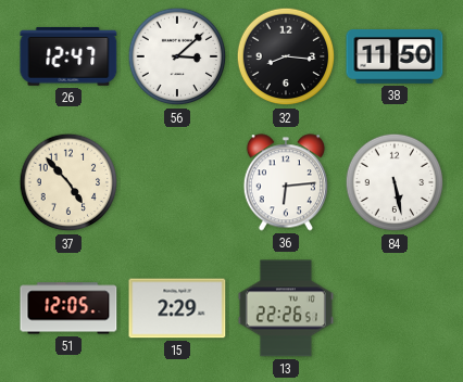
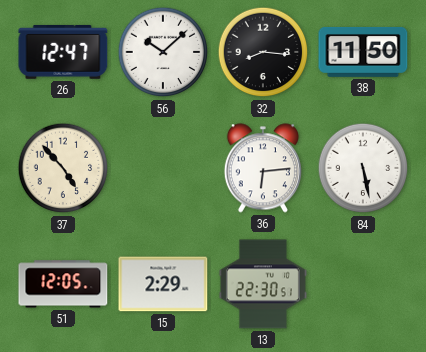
56: 3:08 -> 10:08 (163, 52)
13: 22:26 -> 22:30 (263, 284)
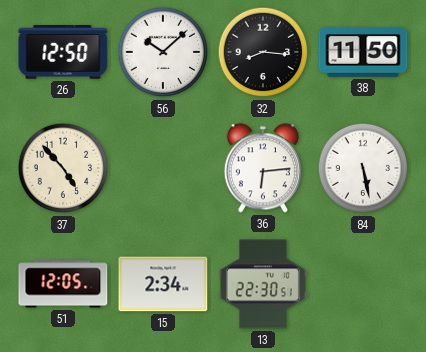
26: 12:47 -> 12:50 (63, 52)
15: 2:29 -> 2:34 (163, 284)
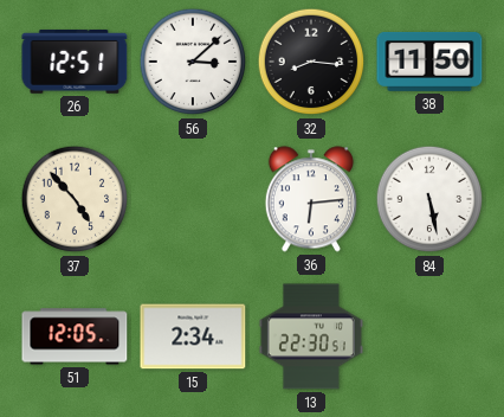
26: 12:50 -> 12:51 (75, 62)
56: 10:08 -> 3:08 (193, 62)
